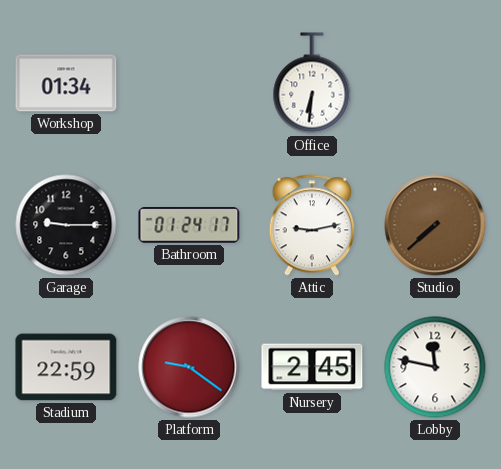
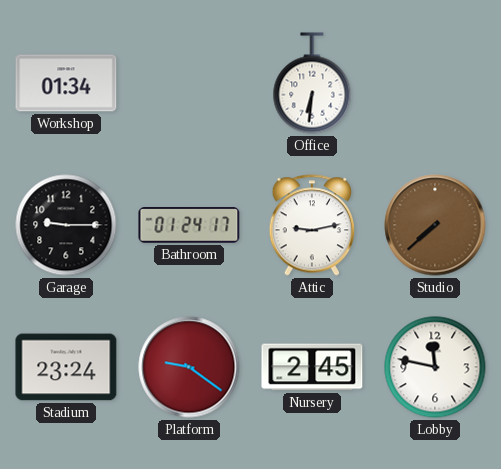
Stadium: 22:59 -> 23:24 (66, 367)
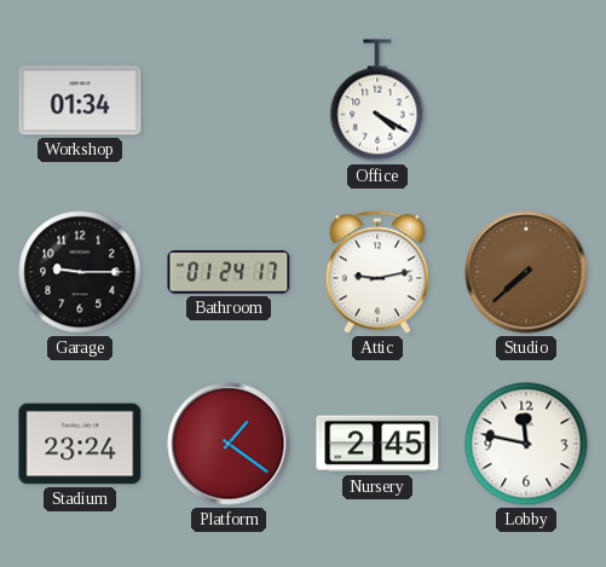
Office: 6:31 -> 4:20 (377, 100)
Platform: 9:21 -> 1:21 (229, 444)
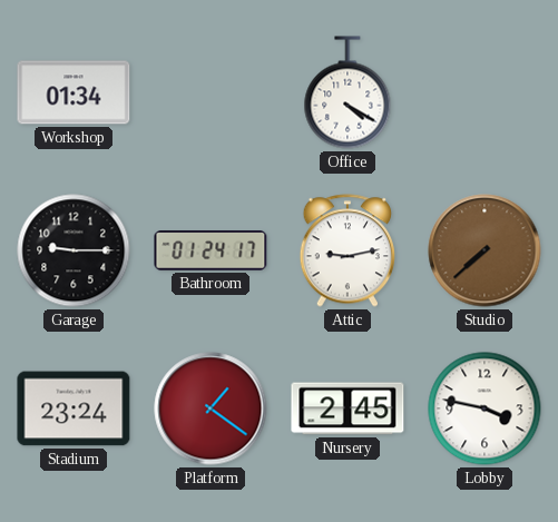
Lobby: 11:47 -> 3:47 (484, 408)
